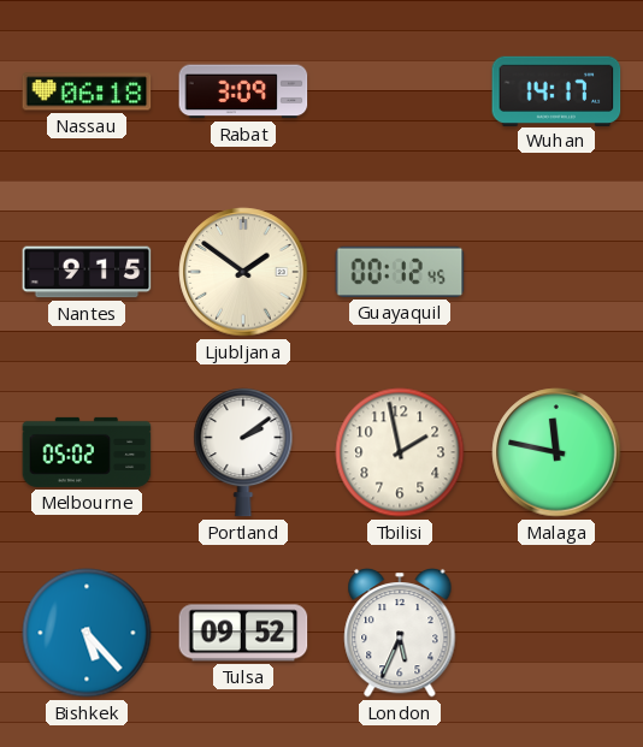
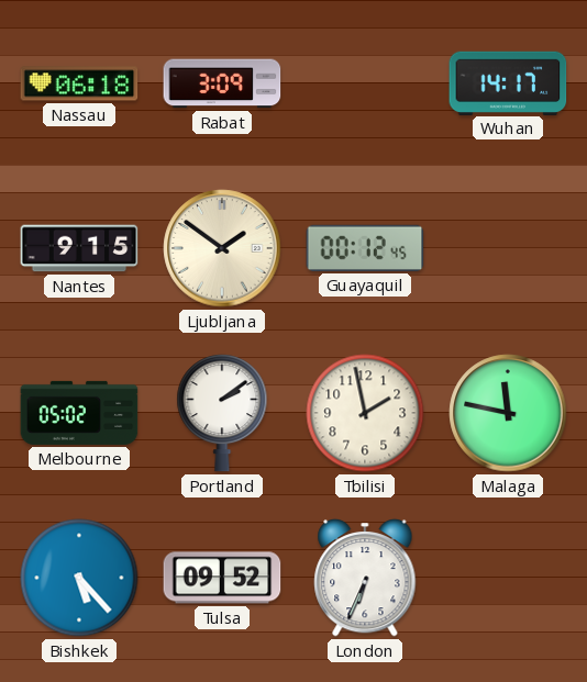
London: 5:34 -> 6:34 (365, 578)
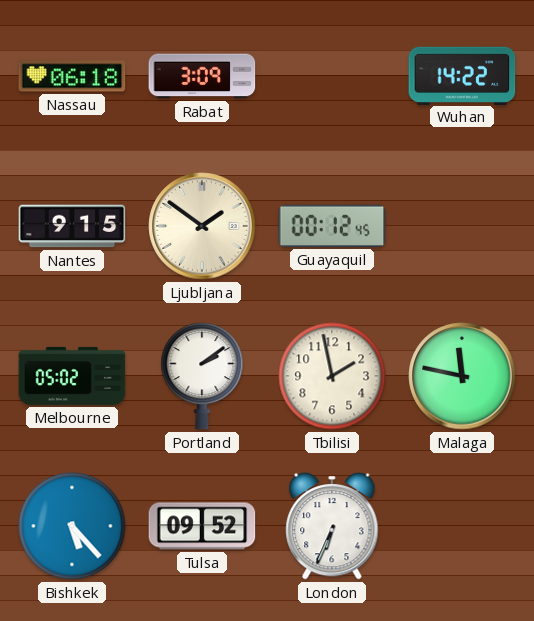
Wuhan: 14:17 -> 14:22 (462, 75)
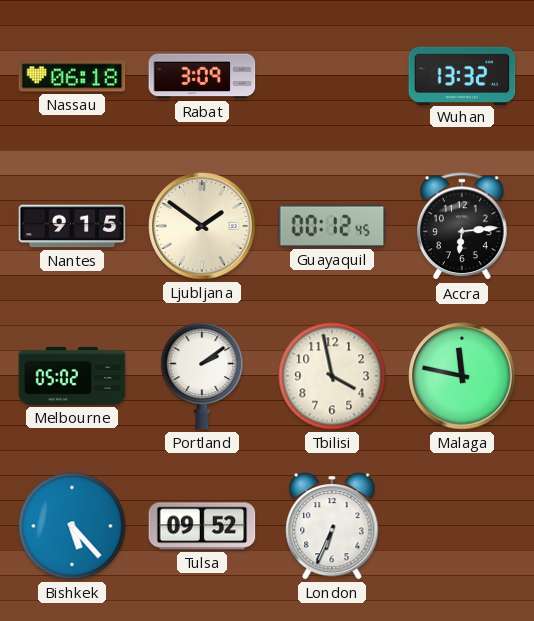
Wuhan: 14:22 -> 13:32 (462, 75)
Accra: none -> 6:14 (463, 227)
Tbilisi: 1:58 -> 3:58 (332, 376)
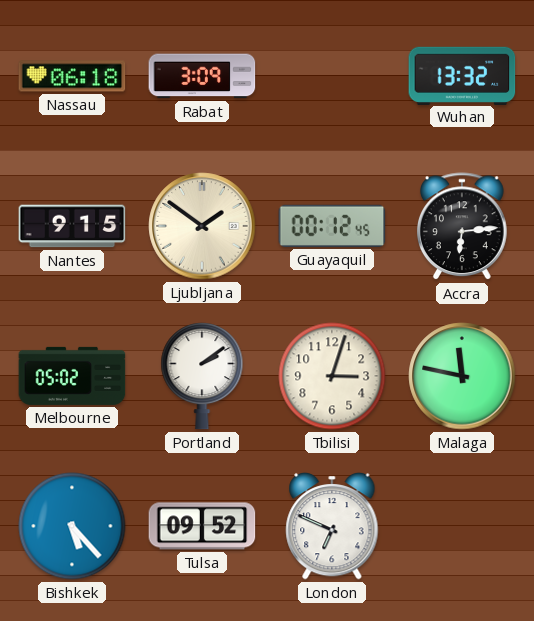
Tbilisi: 3:58 -> 3:03 (332, 376)
London: 6:34 -> 6:49 (332, 526)
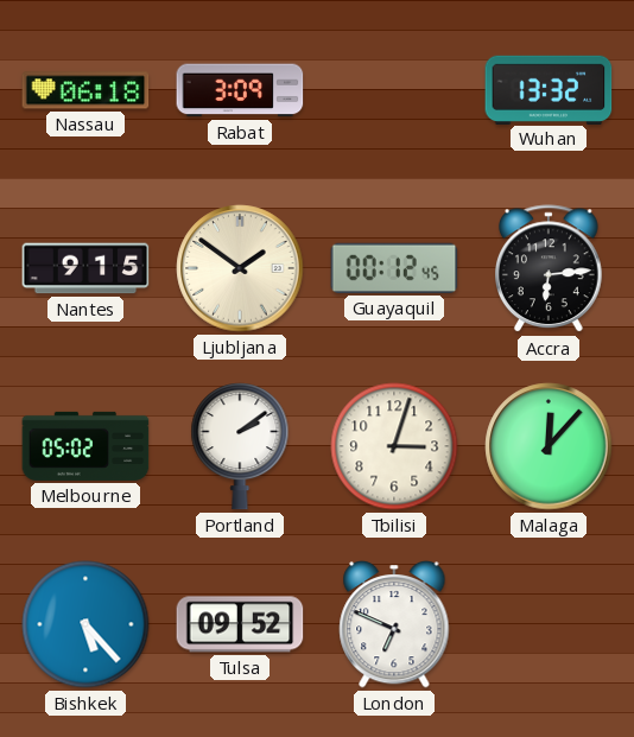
Malaga: 11:47 -> 12:07 (549, 446)
